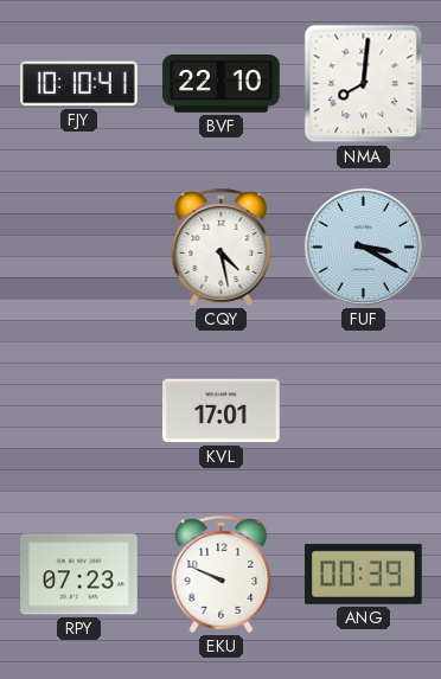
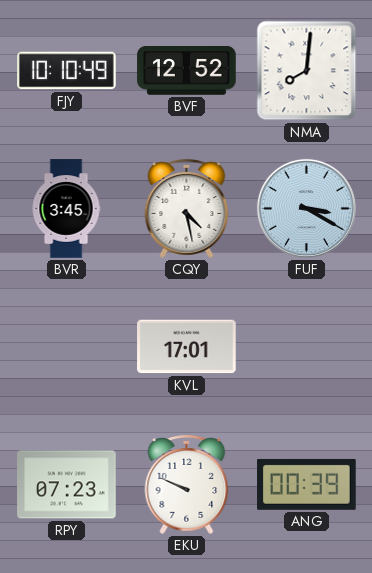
FJY: 10:10:41 -> 10:10:49 (67, 71)
BVF: 22:10 -> 12:52 (187, 71)
BVR: none -> 3:45 (66, 209)
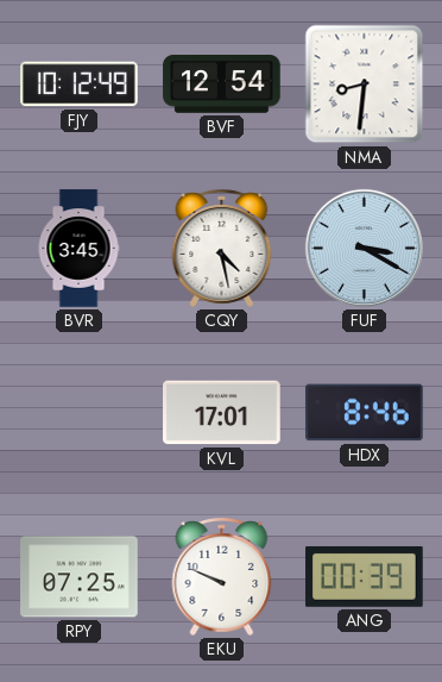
FJY: 10:10 -> 10:12 (80, 85)
BVF: 12:52 -> 12:54 (222, 85)
NMA: 8:01 -> 8:31 (365, 85)
HDX: none -> 8:46 (365, 413)
RPY: 07:23 -> 07:25 (80, 577)
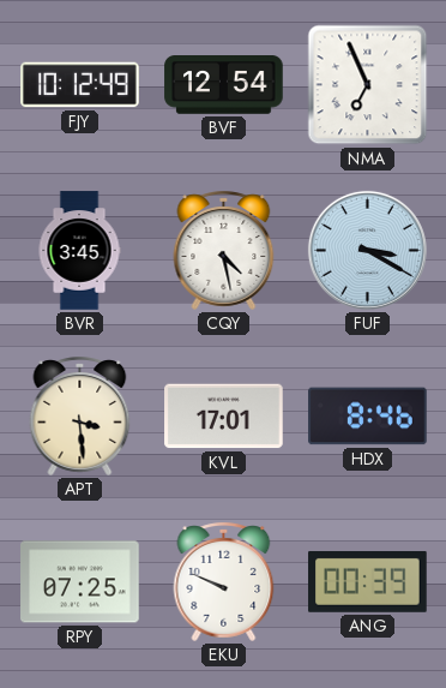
NMA: 8:31 -> 6:56 (368, 85)
APT: none -> 3:29 (80, 415)
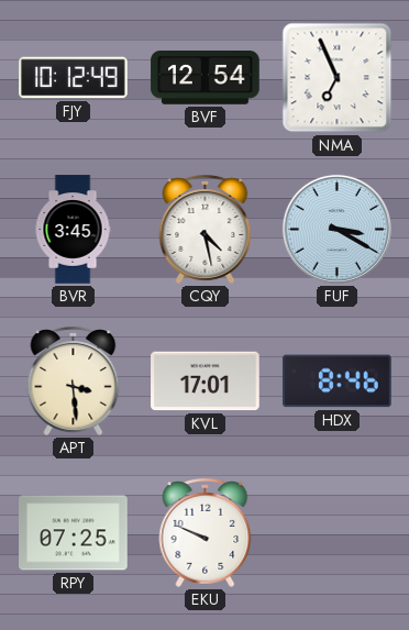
ANG: 00:39 -> none (368, 581)
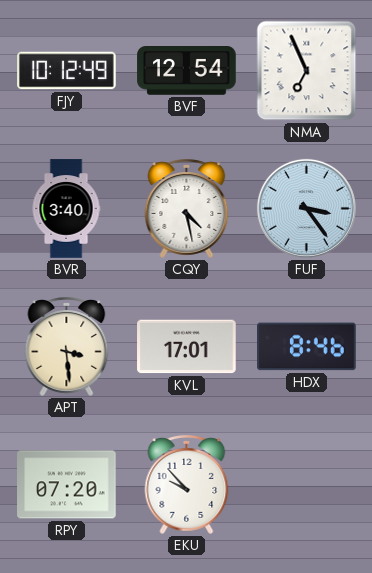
BVR: 3:45 -> 3:40 (66, 209)
FUF: 3:20 -> 3:24 (306, 208)
RPY: 07:25 -> 07:20 (67, 485)
EKU: 9:49 -> 9:53 (187, 484)
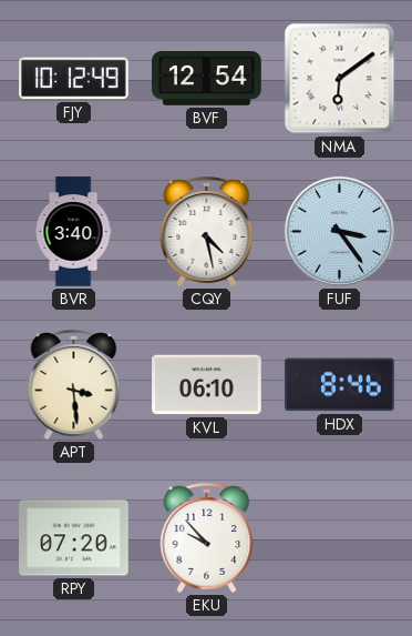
NMA: 6:56 -> 6:09 (340, 79)
KVL: 17:01 -> 06:10 (207, 385)
